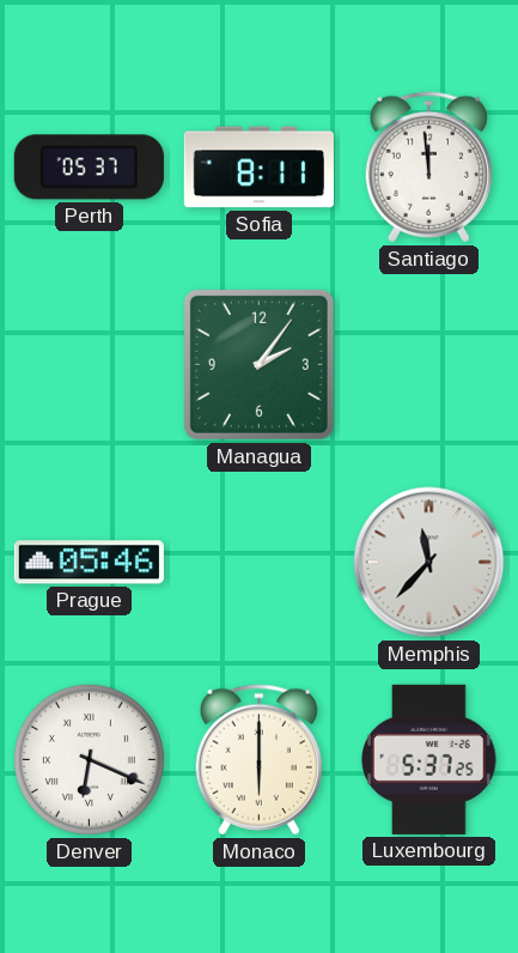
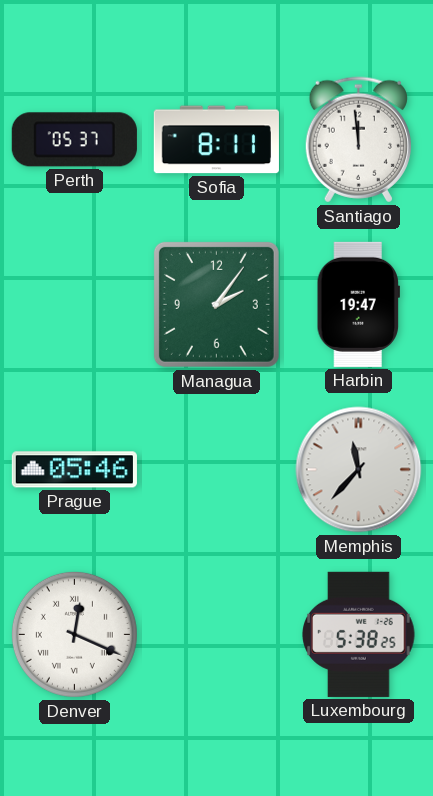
Harbin: none -> 19:47 (358, 304)
Denver: 6:19 -> 12:19 (74, 634)
Monaco: 6:00 -> none (258, 760)
Luxembourg: 5:37 -> 5:38 (359, 634)
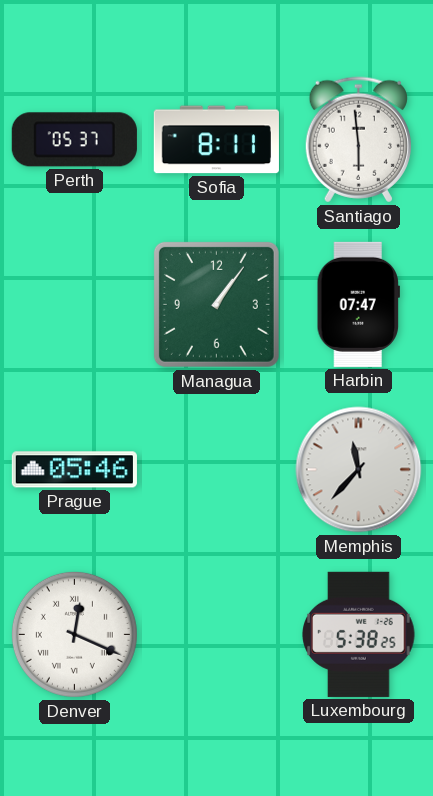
Santiago: 11:59 -> 5:59 (358, 140)
Managua: 2:06 -> 1:06 (216, 304)
Harbin: 19:47 -> 07:47 (358, 304)
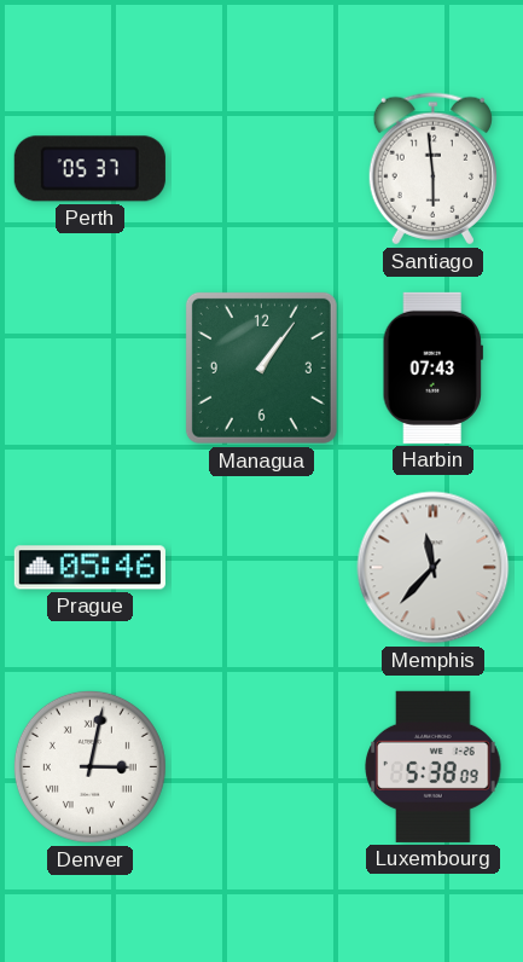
Sofia: 8:11 -> none (216, 140)
Harbin: 07:47 -> 07:43 (432, 367)
Denver: 12:19 -> 3:02 (89, 766)
Luxembourg: 5:38:25 -> 5:38:09 (434, 766)
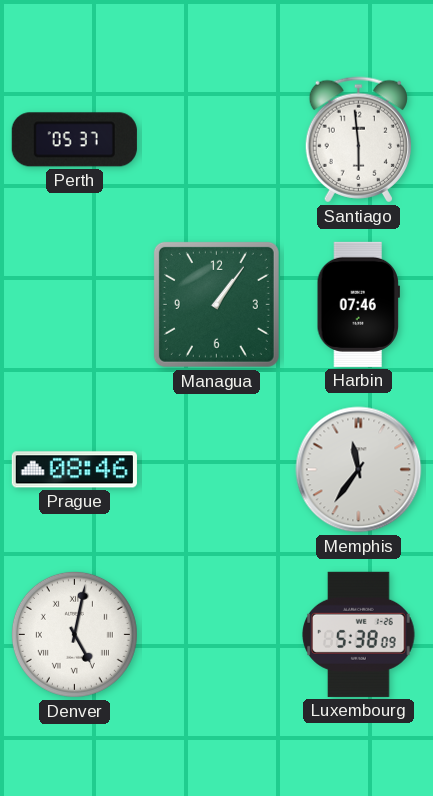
Harbin: 07:43 -> 07:46 (358, 304)
Prague: 05:46 -> 08:46 (74, 470)
Memphis: 11:37 -> 11:36 (359, 470)
Denver: 3:02 -> 5:02 (74, 634)
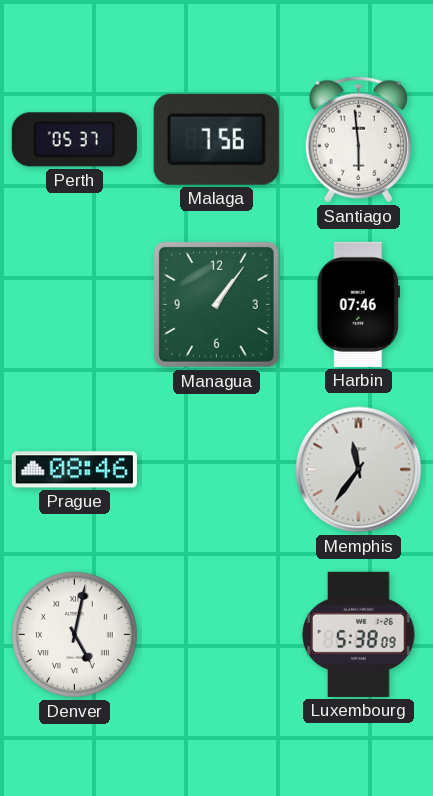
Malaga: none -> 7:56 (216, 139)
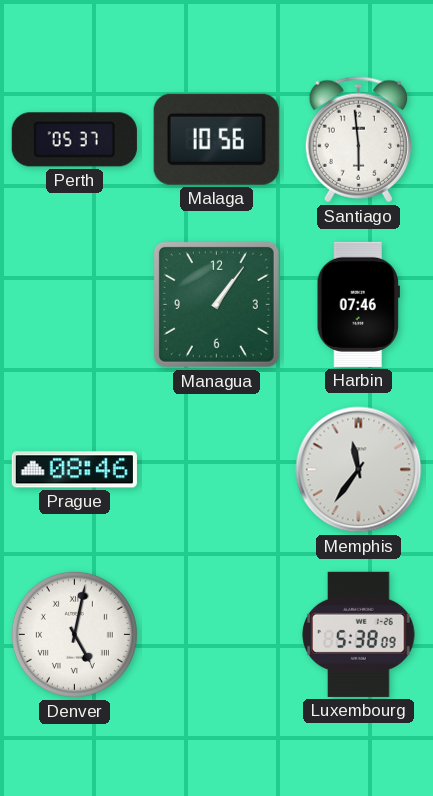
Malaga: 7:56 -> 10:56 (216, 139)
